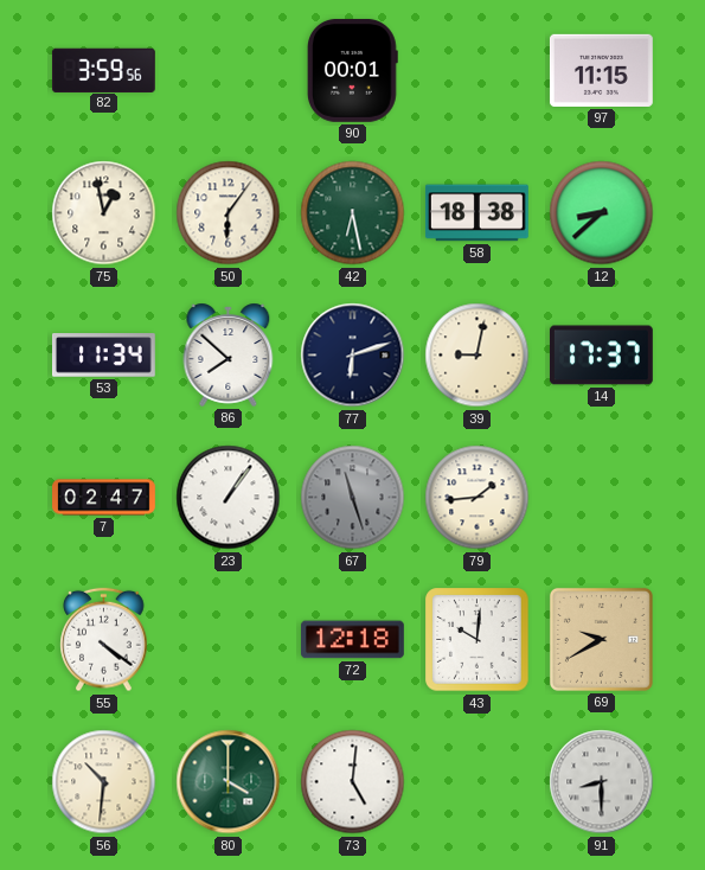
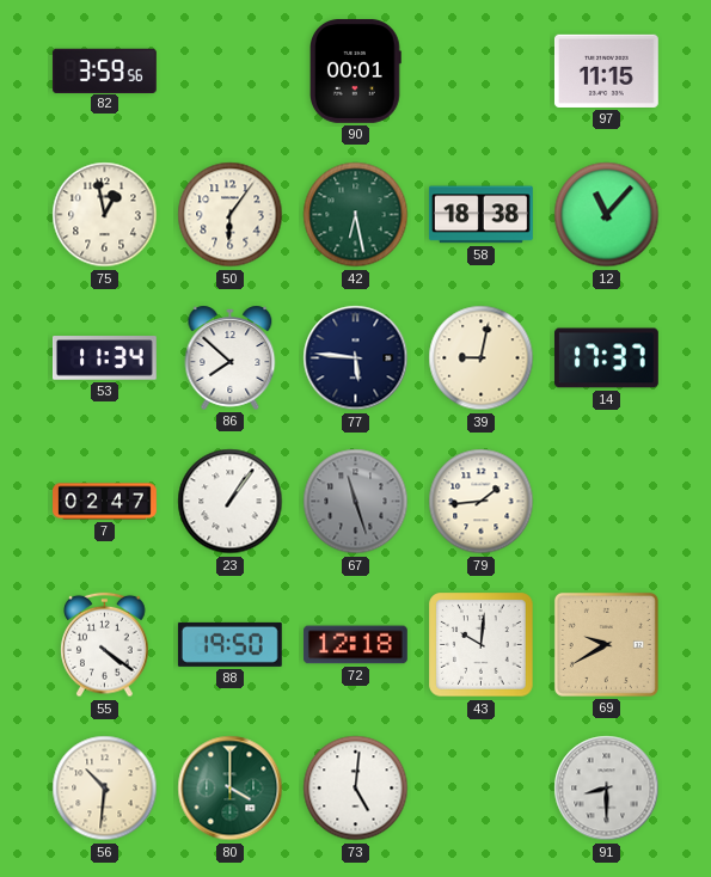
12: 8:38 -> 11:07 (607, 215)
77: 6:12 -> 5:46 (356, 358)
88: none -> 19:50 (229, 644)
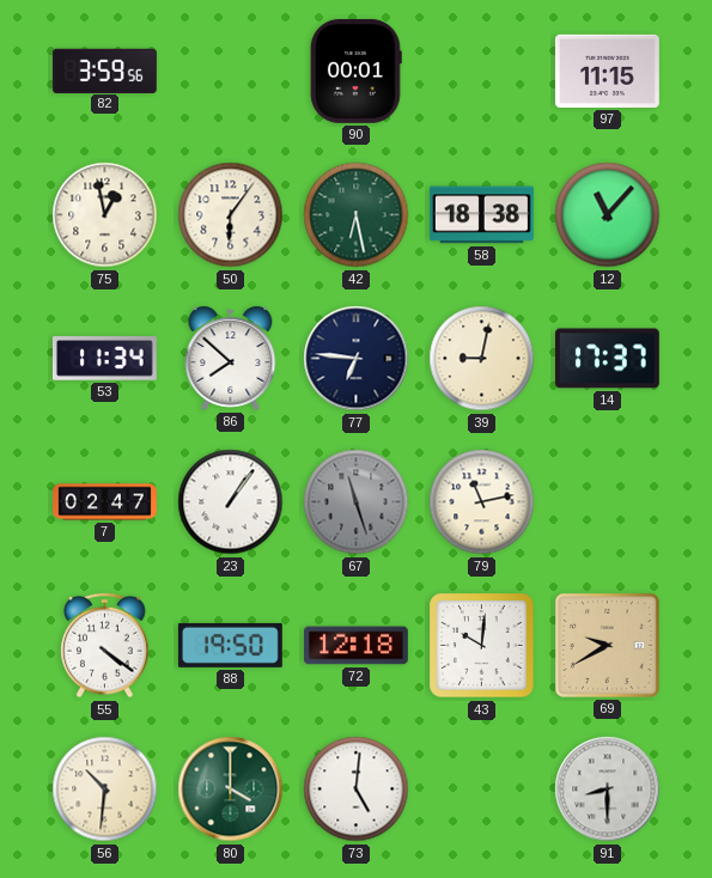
77: 5:46 -> 6:46 (357, 359)
79: 1:44 -> 11:13 (482, 502)
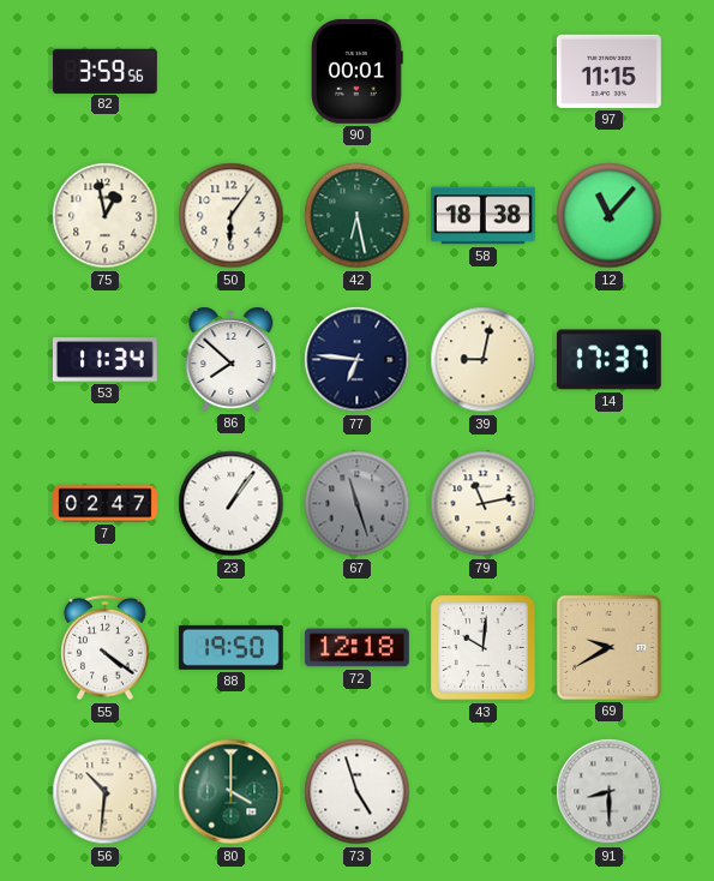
73: 5:01 -> 4:57 (358, 792)
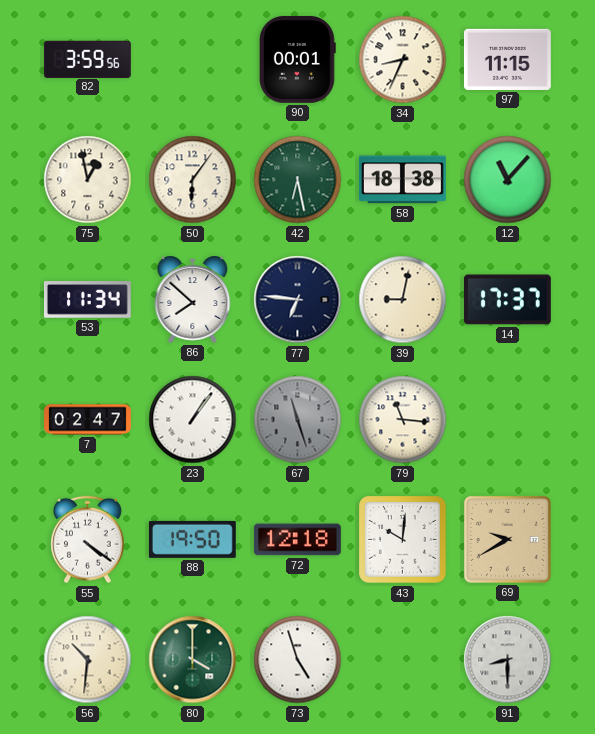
34: none -> 8:34 (403, 60)
79: 11:13 -> 11:16 (403, 420)
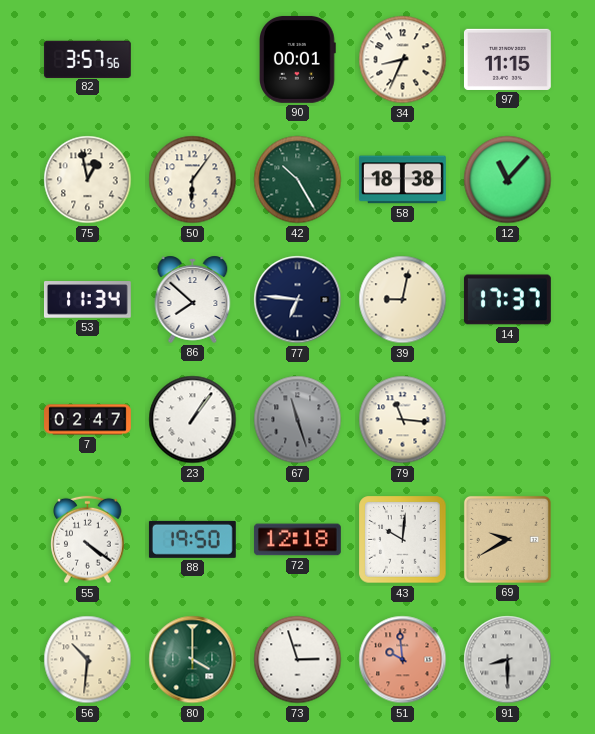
82: 3:59 -> 3:57 (87, 59)
42: 6:28 -> 10:25 (298, 180)
73: 4:57 -> 2:57 (298, 660)
51: none -> 9:59 (403, 660)
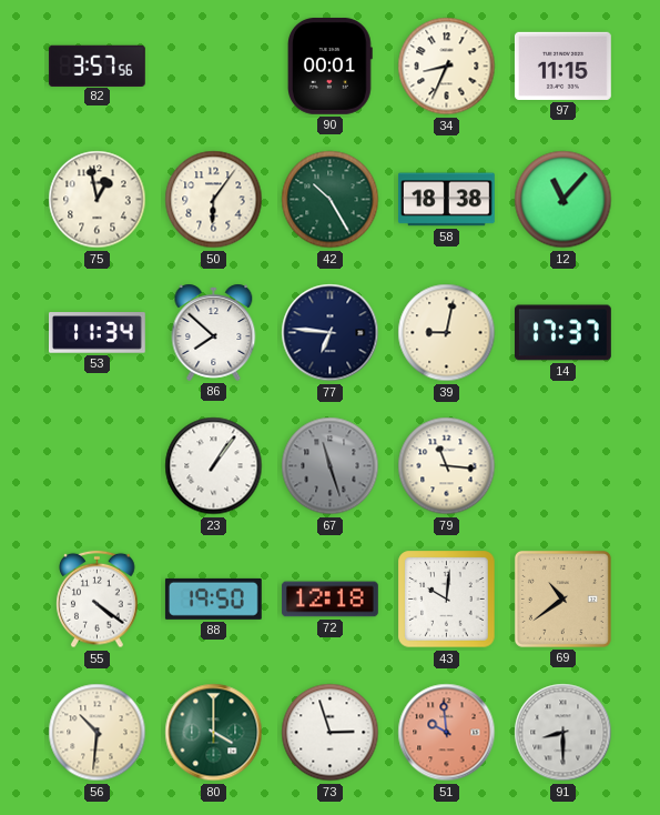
7: 02:47 -> none (88, 420)
69: 9:40 -> 10:39 (562, 598)
